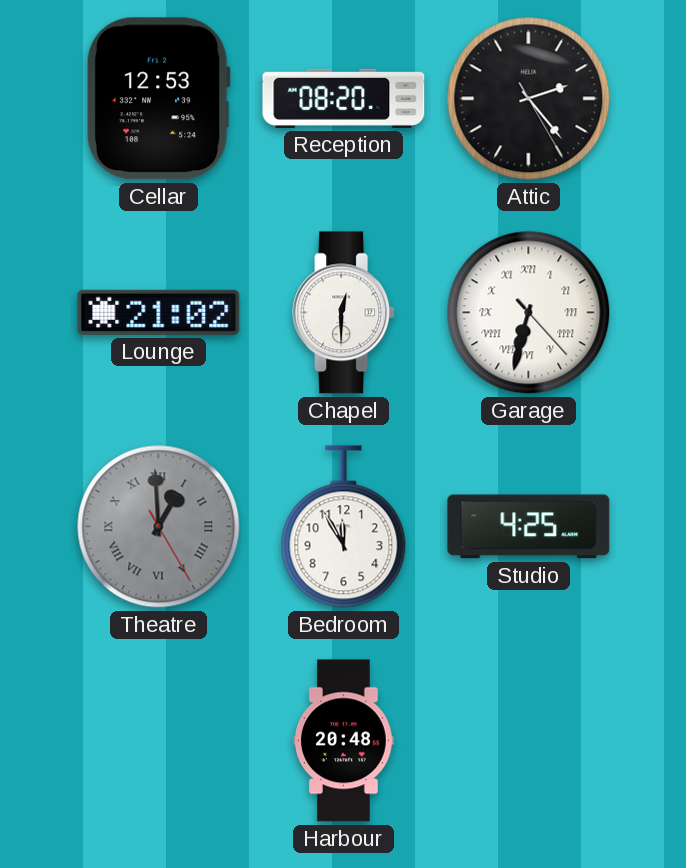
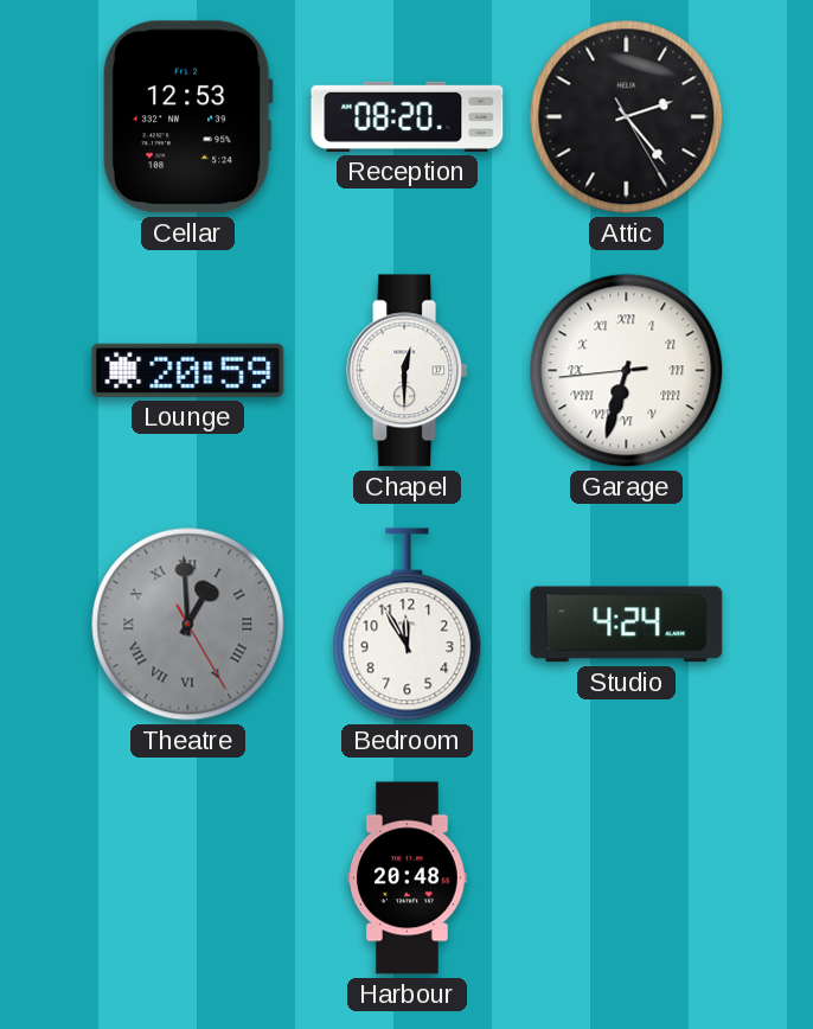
Lounge: 21:02 -> 20:59 (188, 370)
Garage: 6:32:23 -> 6:32:44 (627, 371)
Studio: 4:25 -> 4:24 (627, 625)
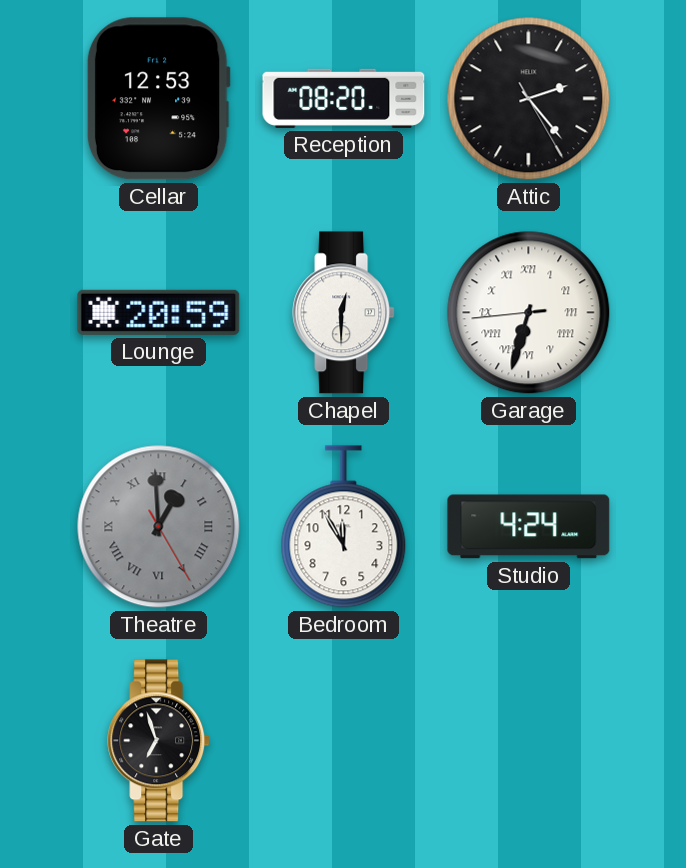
Gate: none -> 6:57 (159, 741)
Harbour: 20:48 -> none (408, 878)
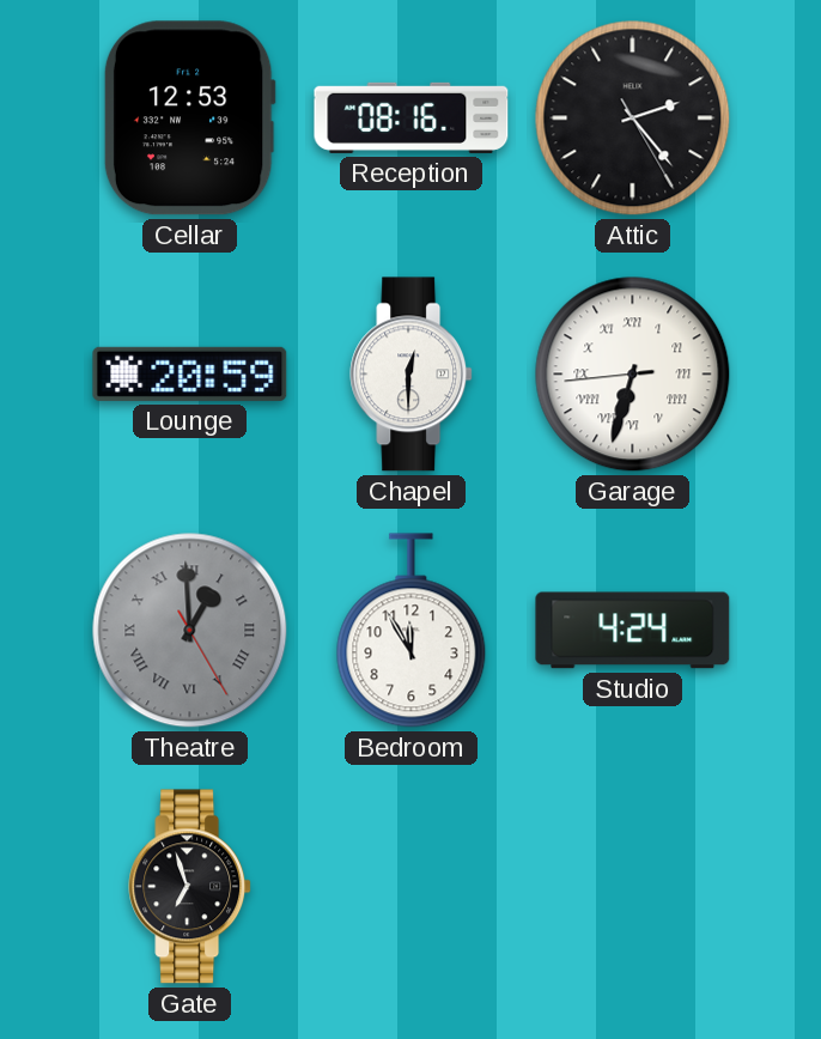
Reception: 08:20 -> 08:16 (412, 117)
